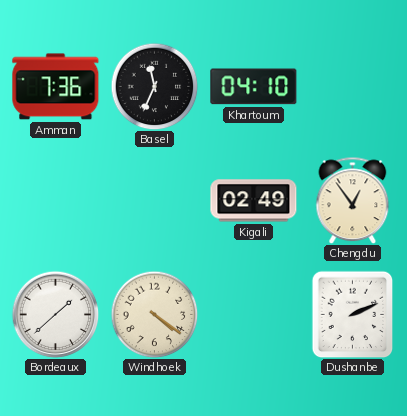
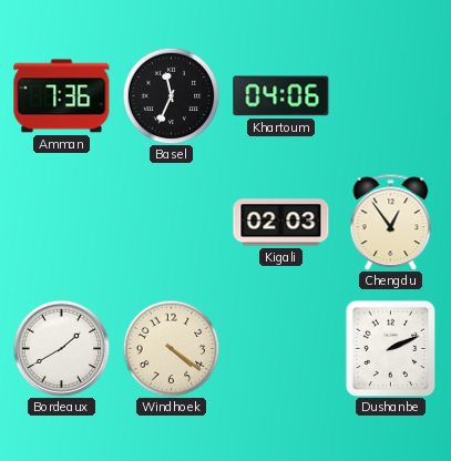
Khartoum: 04:10 -> 04:06 (281, 96)
Kigali: 02:49 -> 02:03 (281, 223)
Bordeaux: 1:38 -> 1:40 (61, 348)
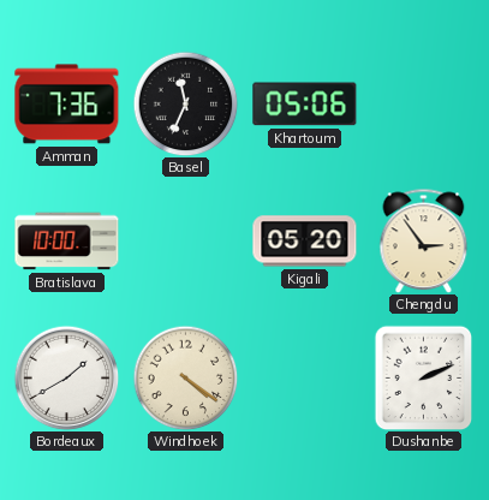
Khartoum: 04:06 -> 05:06 (305, 105)
Bratislava: none -> 10:00 (67, 242)
Kigali: 02:03 -> 05:20 (305, 242)
Chengdu: 12:54 -> 2:54 (424, 240)
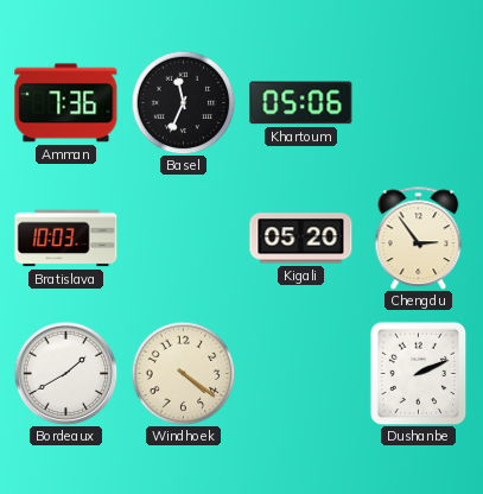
Bratislava: 10:00 -> 10:03 (66, 239)
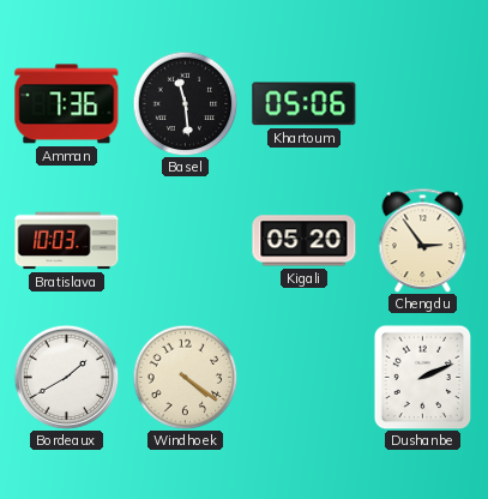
Basel: 11:34 -> 11:29 (185, 103)
